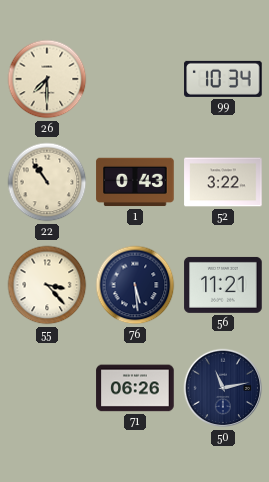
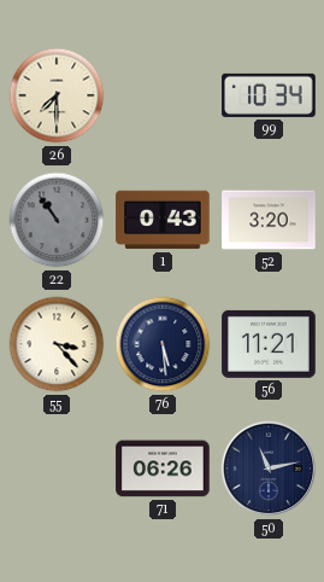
22 dial: cream -> grey (57, 220)
52: 3:22 -> 3:20 (269, 220)
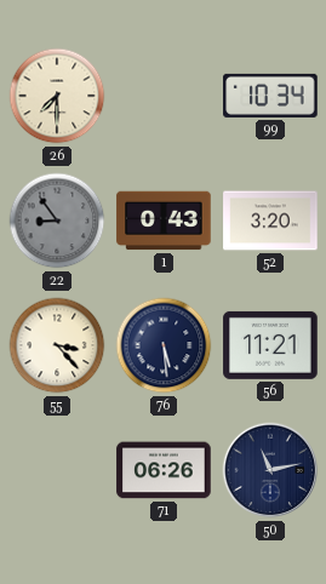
22: 10:54 -> 8:54 (57, 221)
